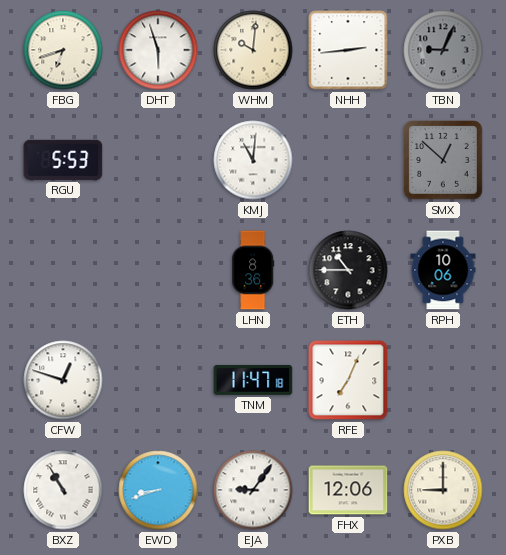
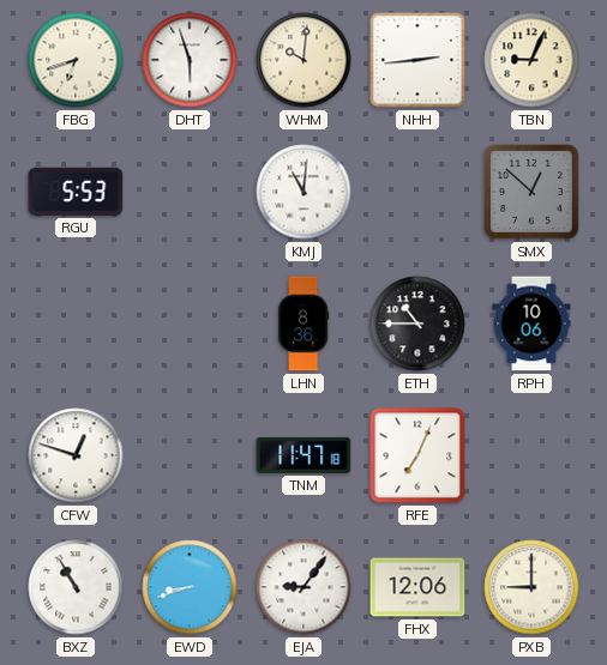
TBN dial: grey -> cream (531, 60)
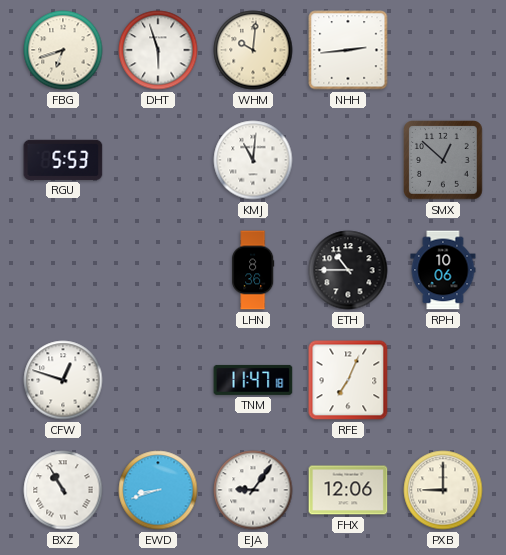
TBN: 9:04 -> none (531, 60)
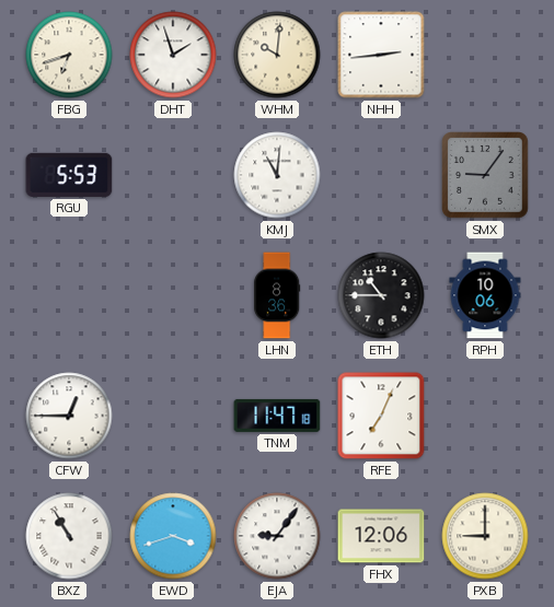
DHT: 5:57 -> 1:57 (173, 55)
SMX: 12:52 -> 9:06 (486, 176)
CFW: 12:48 -> 12:45 (69, 416)
EWD: 8:42 -> 3:42 (173, 536)
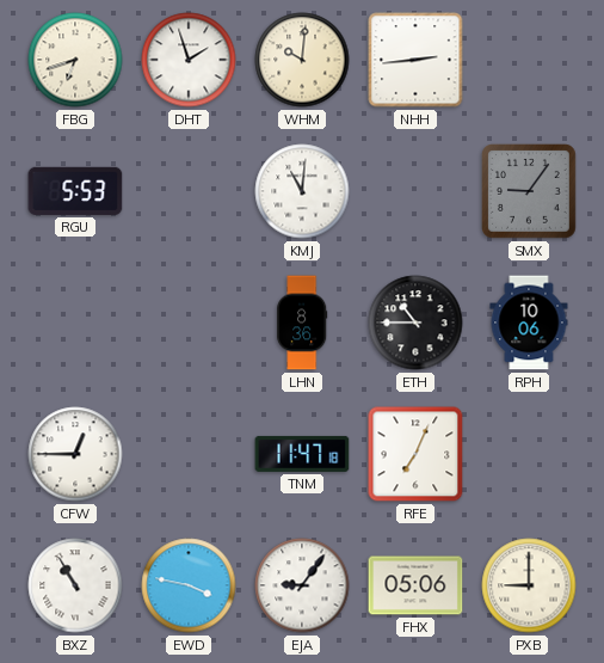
EWD: 3:42 -> 3:47 (189, 585)
FHX: 12:06 -> 05:06 (415, 585)
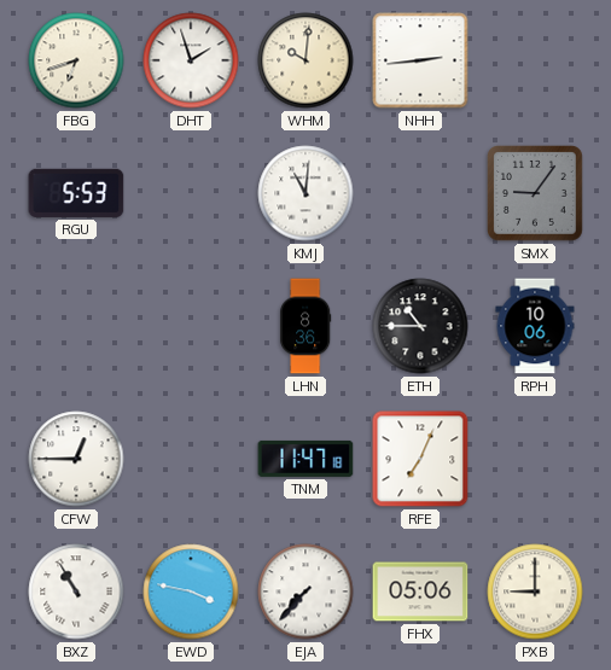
EJA: 9:06 -> 7:37 (305, 592)
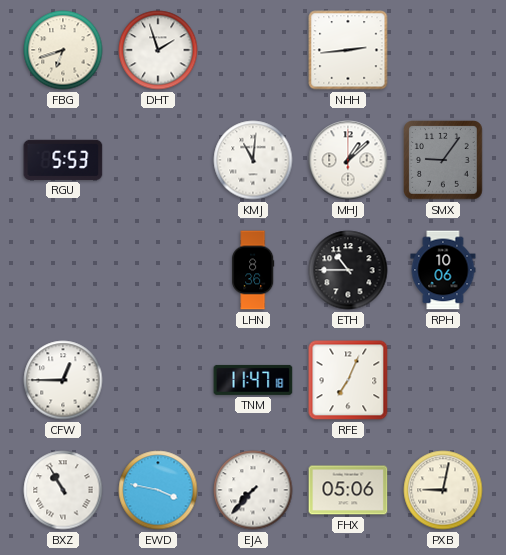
WHM: 10:01 -> none (305, 60)
MHJ: none -> 1:08 (348, 160)
PXB: 9:00 -> 9:02 (443, 490)
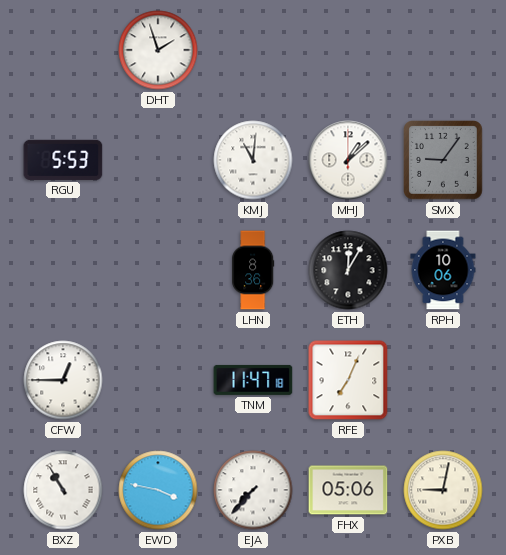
FBG: 6:42 -> none (63, 50)
NHH: 2:44 -> none (348, 50)
ETH: 10:45 -> 12:05 (348, 270)
